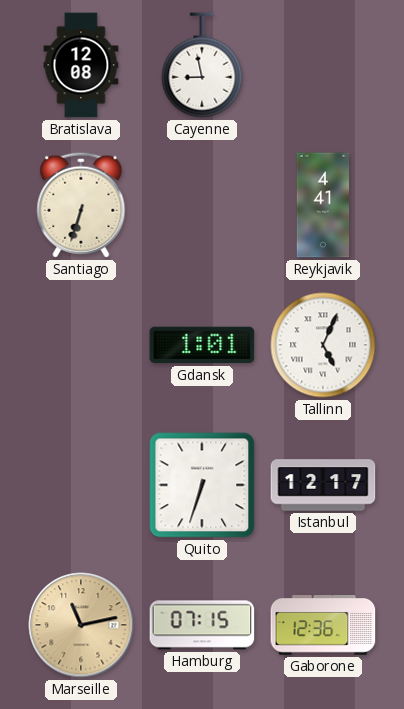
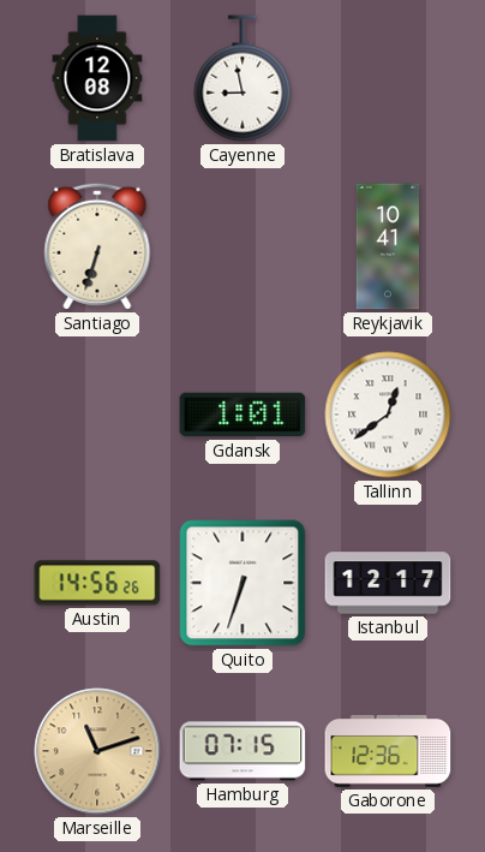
Reykjavik: 4:41 -> 10:41 (388, 246)
Tallinn: 5:04 -> 12:39 (388, 415)
Austin: none -> 14:56 (97, 583)
Marseille: 11:13 -> 11:12 (97, 751)
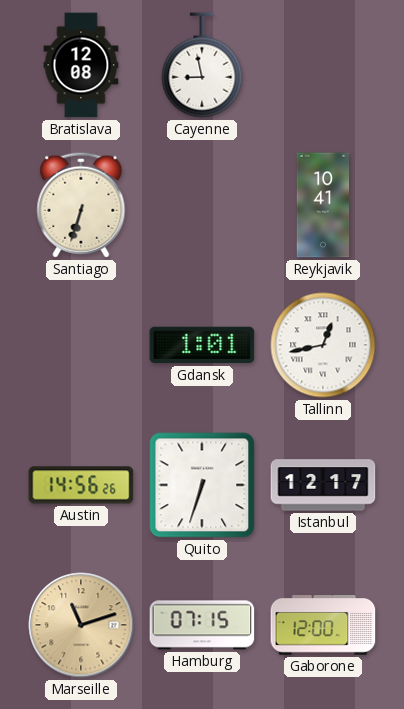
Tallinn: 12:39 -> 12:43 (323, 345)
Gaborone: 12:36 -> 12:00 (323, 626)
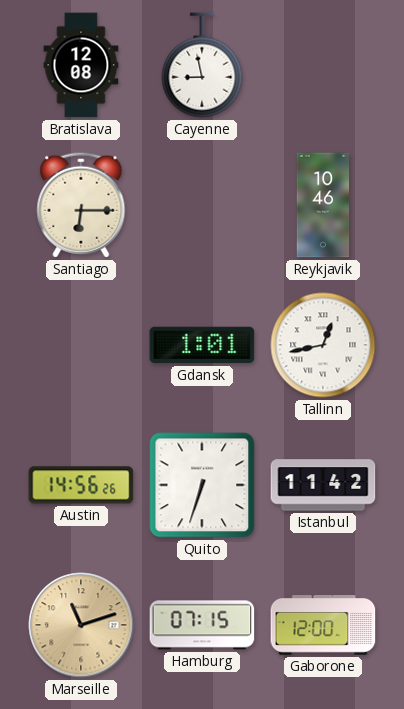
Santiago: 6:33 -> 6:15 (81, 205)
Reykjavik: 10:41 -> 10:46 (323, 205)
Istanbul: 12:17 -> 11:42 (323, 485)
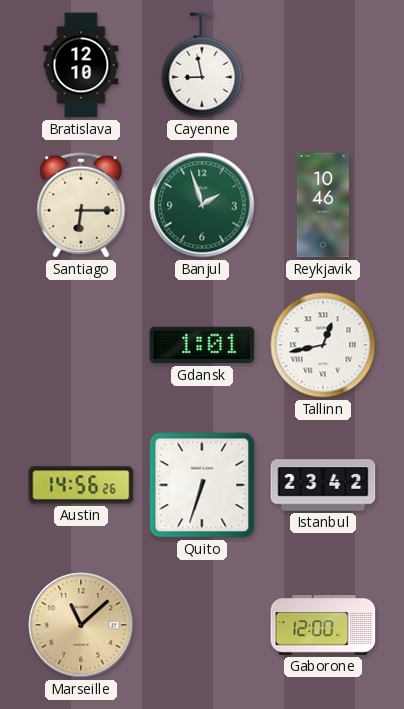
Bratislava: 12:08 -> 12:10 (81, 65)
Banjul: none -> 1:57 (202, 205)
Istanbul: 11:42 -> 23:42 (323, 485)
Marseille: 11:12 -> 11:08 (81, 625)
Hamburg: 07:15 -> none (202, 625)
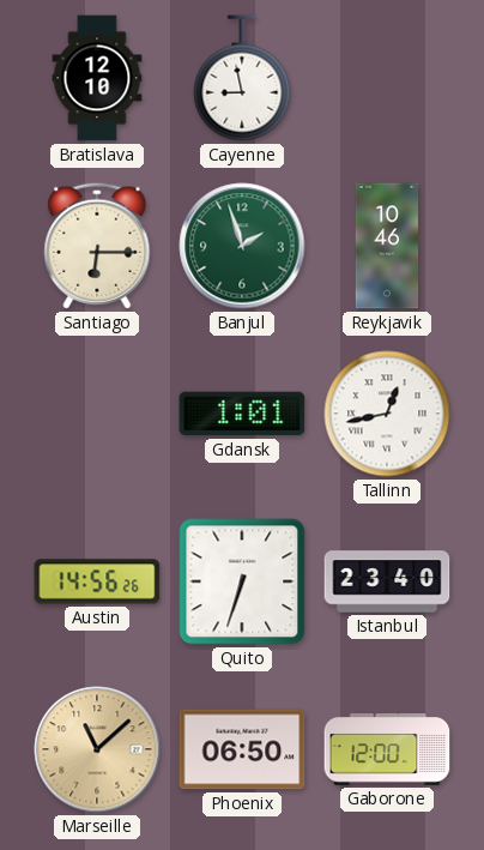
Istanbul: 23:42 -> 23:40 (387, 581)
Phoenix: none -> 06:50 (242, 749)
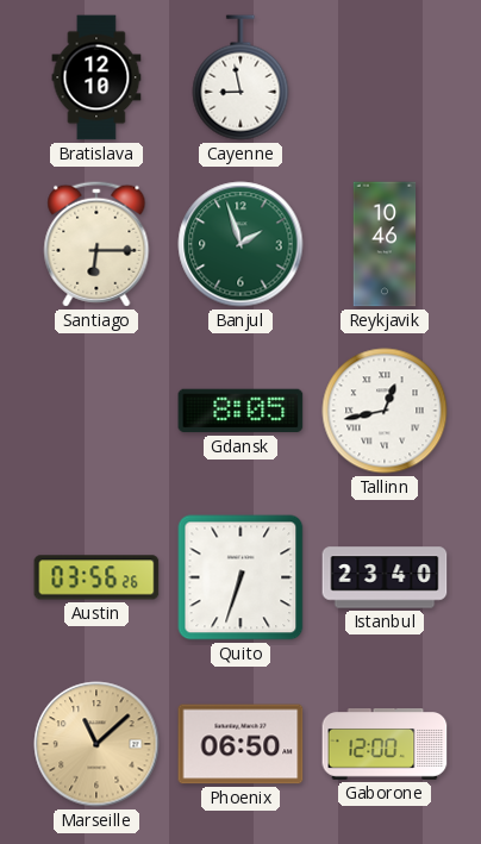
Gdansk: 1:01 -> 8:05 (240, 411)
Austin: 14:56 -> 03:56 (96, 577)
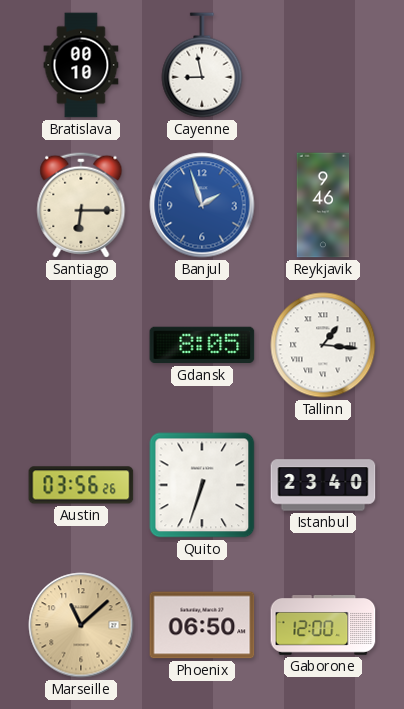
Bratislava: 12:10 -> 00:10 (81, 65)
Banjul dial: green -> blue (202, 205)
Reykjavik: 10:46 -> 9:46 (323, 205)
Tallinn: 12:43 -> 1:16 (323, 345)
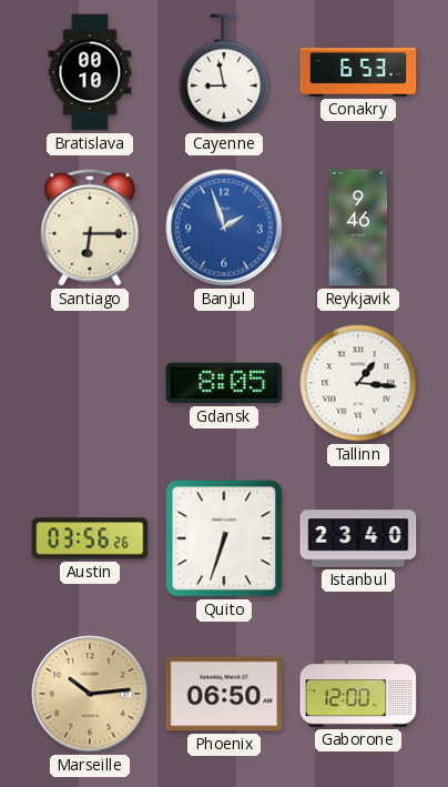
Conakry: none -> 6:53 (358, 72)
Marseille: 11:08 -> 10:14 (90, 694)
